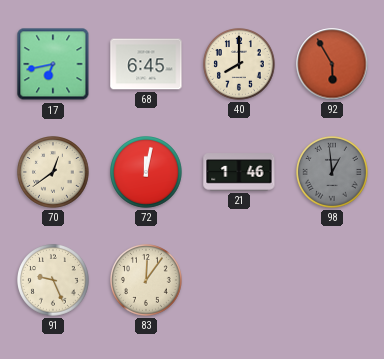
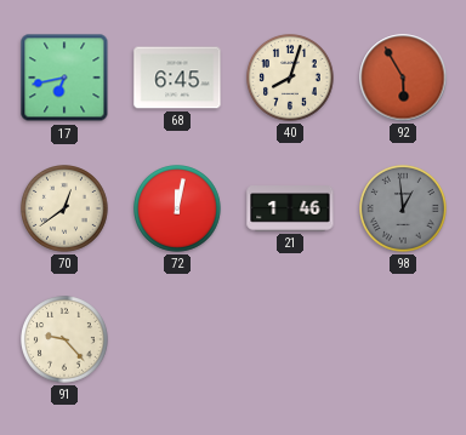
40: 8:00 -> 8:03 (291, 79)
91: 9:26 -> 9:23 (66, 340)
83: 12:06 -> none (147, 281)
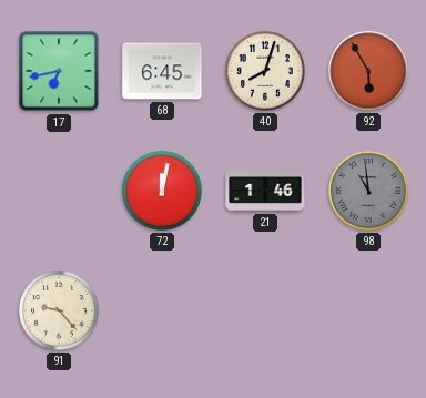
70: 12:39 -> none (66, 210)
98: 12:59 -> 10:59 (369, 192)
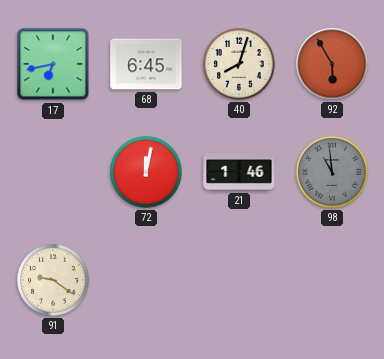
91: 9:23 -> 9:21 (54, 281)
